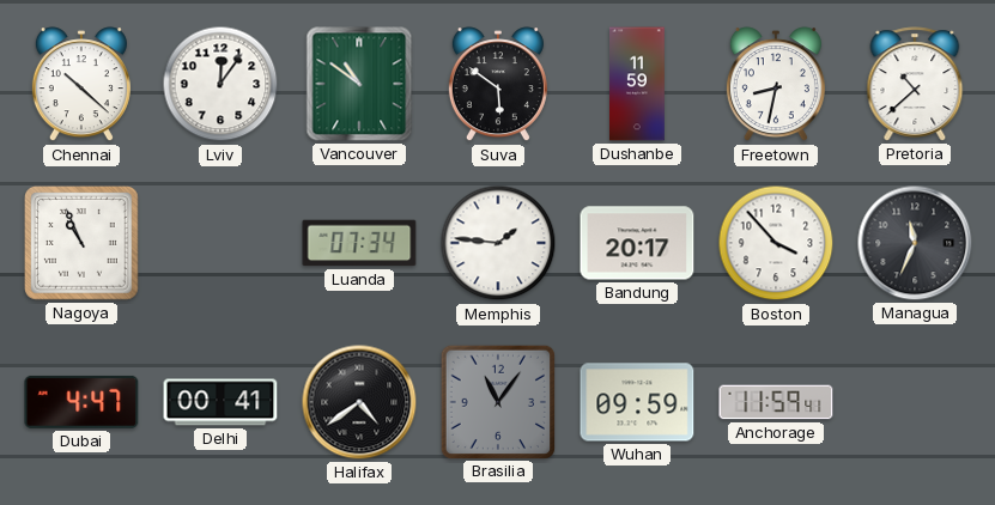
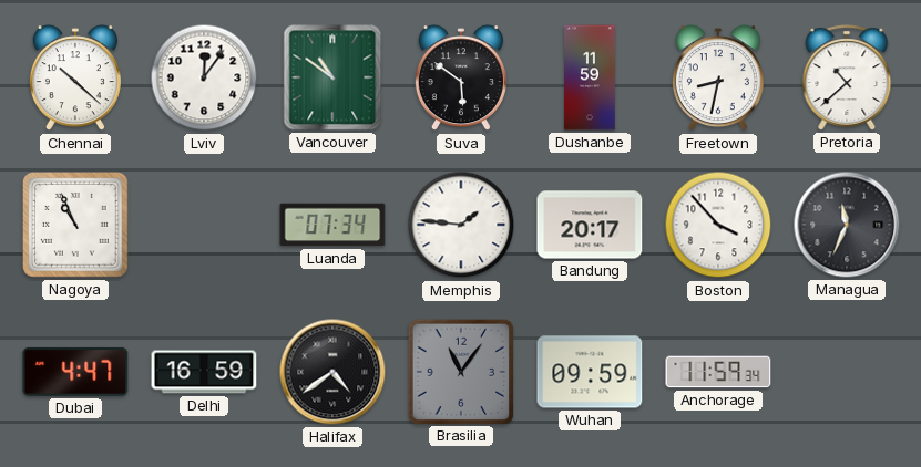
Delhi: 00:41 -> 16:59 (204, 372)
Anchorage: 11:59:41 -> 11:59:34 (718, 372)
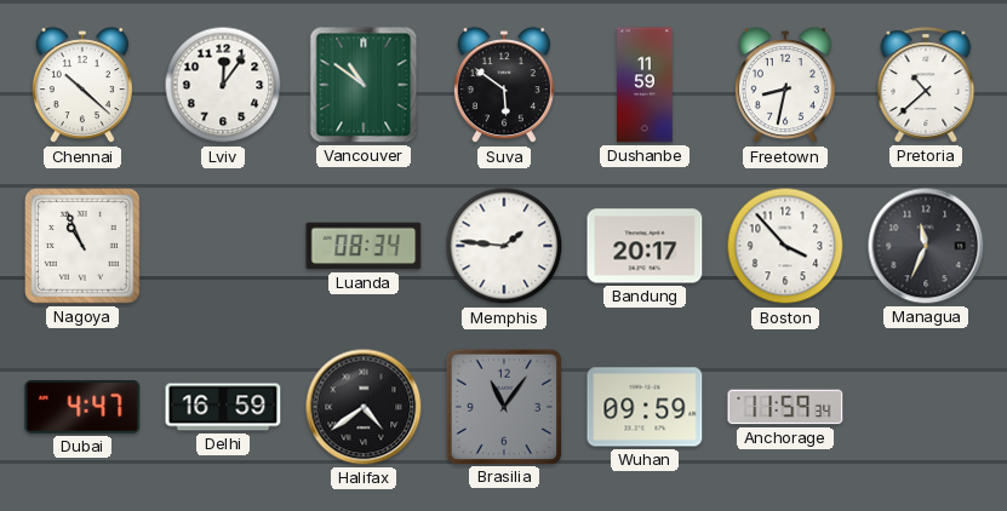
Luanda: 07:34 -> 08:34 (364, 246)
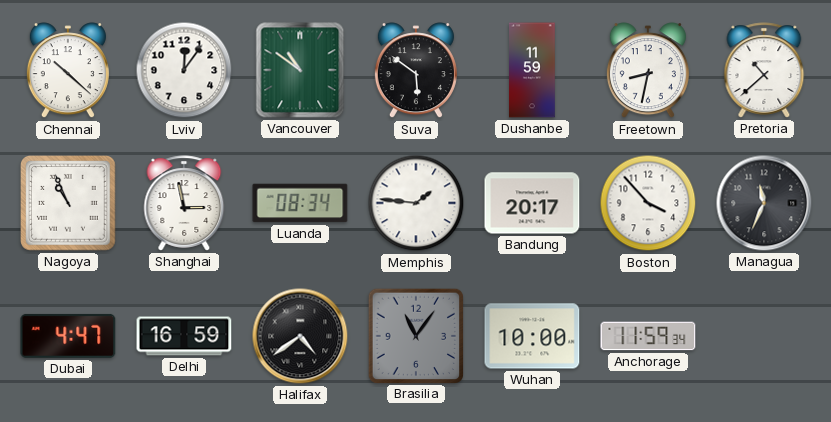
Shanghai: none -> 2:58 (184, 203)
Wuhan: 09:59 -> 10:00 (532, 336)
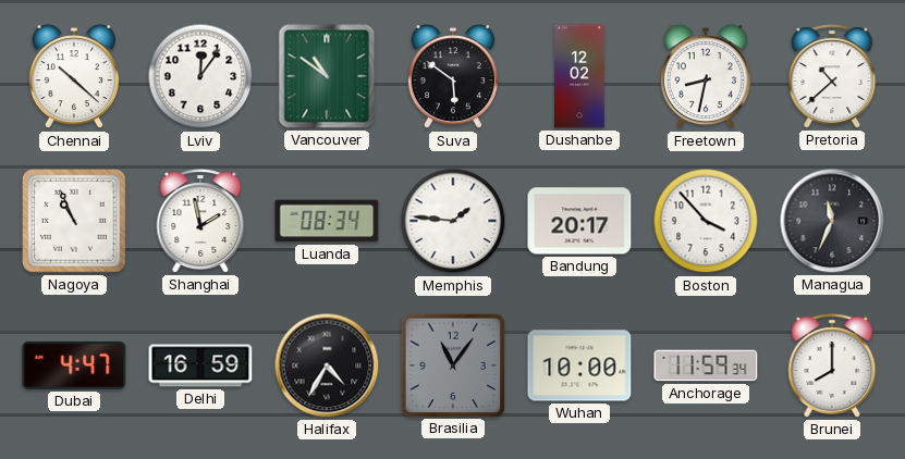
Dushanbe: 11:59 -> 12:02 (580, 76)
Shanghai: 2:58 -> 1:58 (200, 221)
Halifax: 4:39 -> 4:35 (327, 365)
Brunei: none -> 8:00 (832, 365)
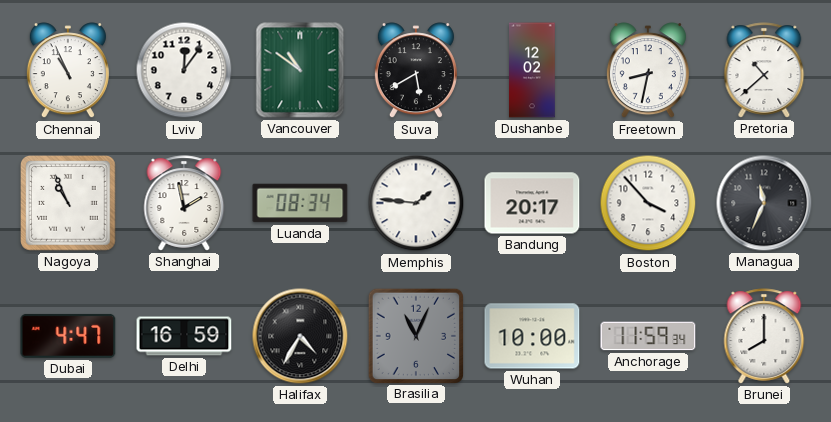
Chennai: 10:22 -> 10:56 (68, 71)
Suva: 5:51 -> 5:40 (416, 71)
Brasilia: 11:06 -> 11:04 (415, 335)
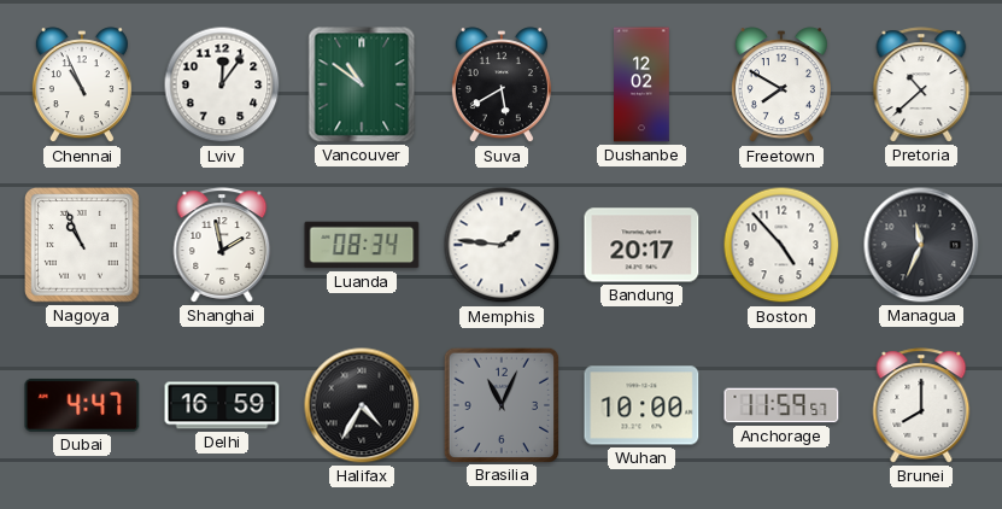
Freetown: 8:32 -> 7:50 (781, 86)
Boston: 3:53 -> 4:53 (781, 245)
Anchorage: 11:59:34 -> 11:59:57 (781, 405)
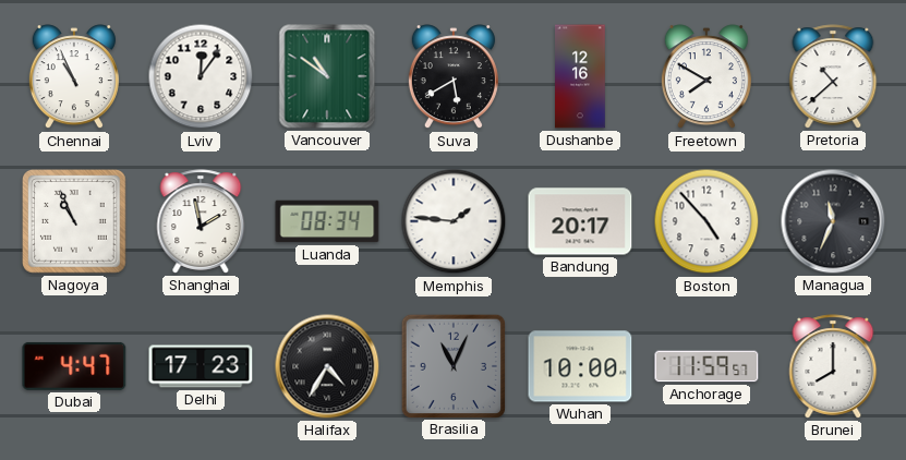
Dushanbe: 12:02 -> 12:16 (581, 76)
Delhi: 16:59 -> 17:23 (201, 366)
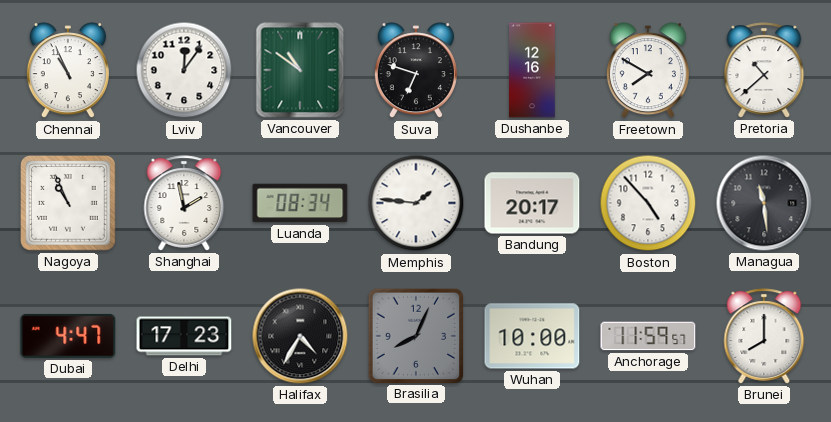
Suva: 5:40 -> 6:48 (416, 71)
Managua: 11:34 -> 11:29 (764, 203)
Brasilia: 11:04 -> 8:04 (415, 335)
